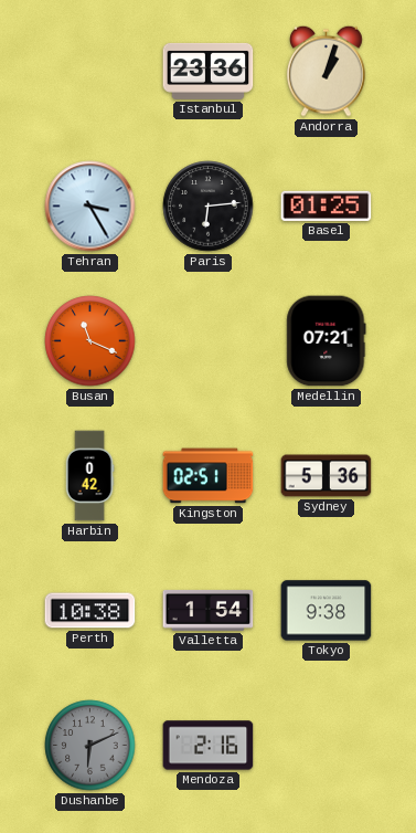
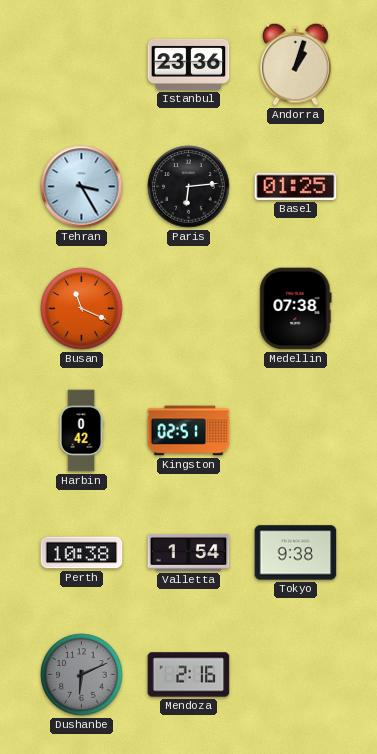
Medellin: 07:21 -> 07:38 (296, 309)
Sydney: 5:36 -> none (327, 476)
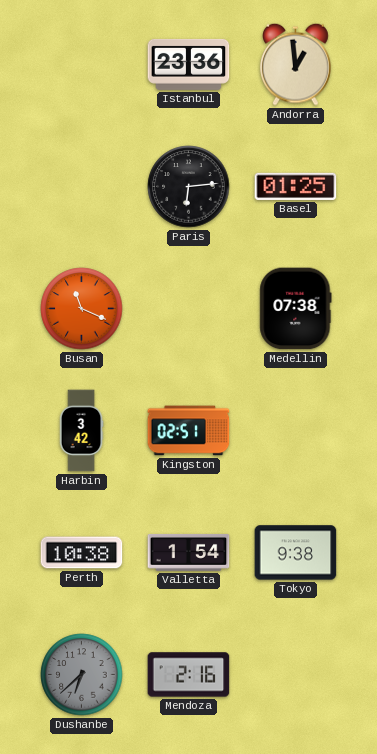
Andorra: 1:03 -> 12:59 (296, 64)
Tehran: 3:25 -> none (82, 187)
Harbin: 0:42 -> 3:42 (81, 431)
Dushanbe: 6:11 -> 6:38 (82, 675)
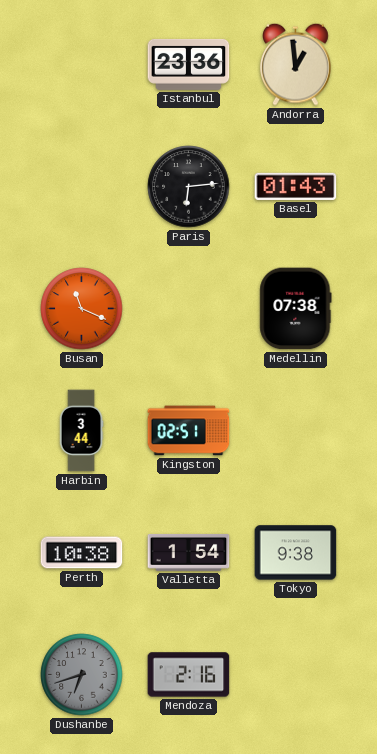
Basel: 01:25 -> 01:43 (296, 186)
Harbin: 3:42 -> 3:44 (81, 431)
Dushanbe: 6:38 -> 6:42 (82, 675)
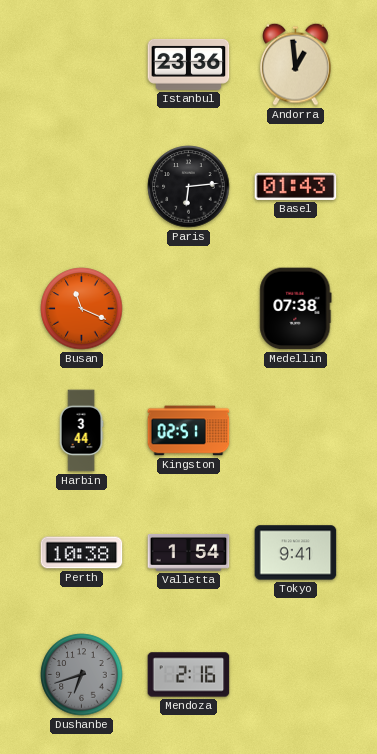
Tokyo: 9:38 -> 9:41 (296, 553)
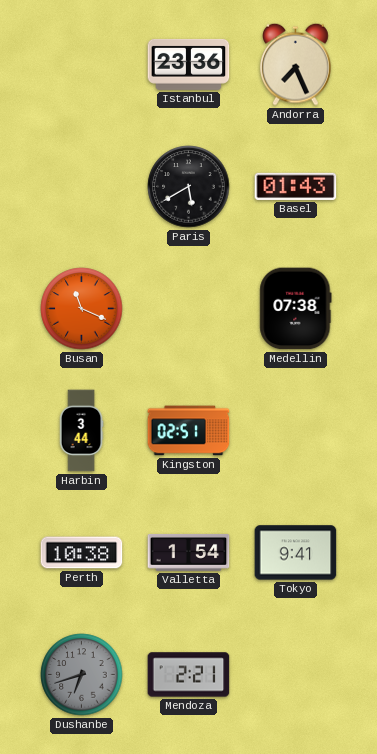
Andorra: 12:59 -> 7:26 (296, 64)
Paris: 6:14 -> 5:40 (189, 187)
Mendoza: 2:16 -> 2:21 (189, 675)
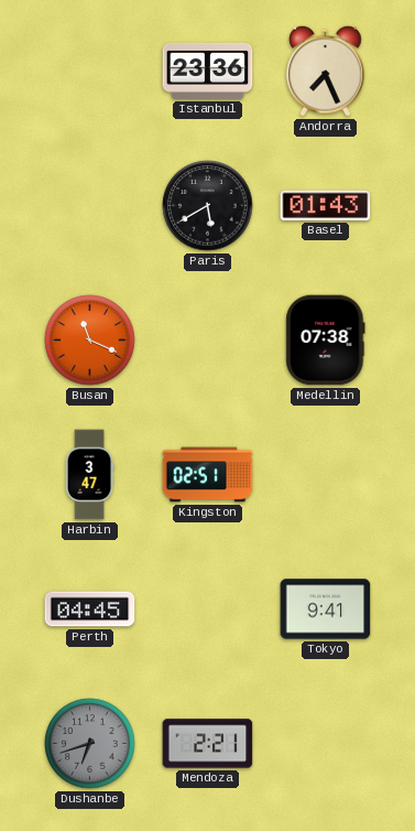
Harbin: 3:44 -> 3:47 (89, 475)
Perth: 10:38 -> 04:45 (90, 609)
Valletta: 1:54 -> none (189, 552)
